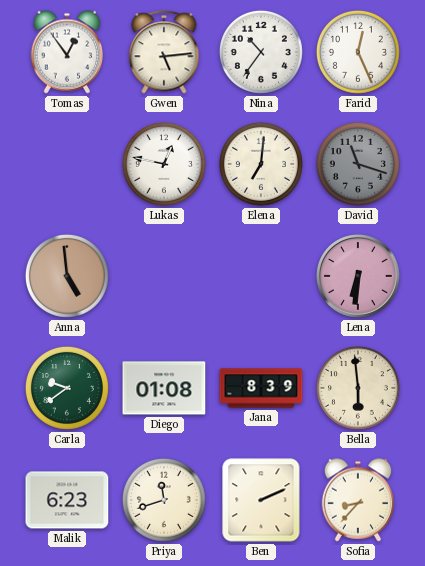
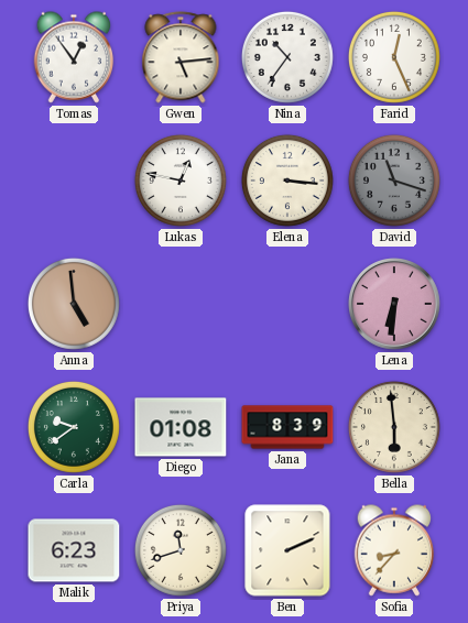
Elena: 7:01 -> 3:16 (287, 181)
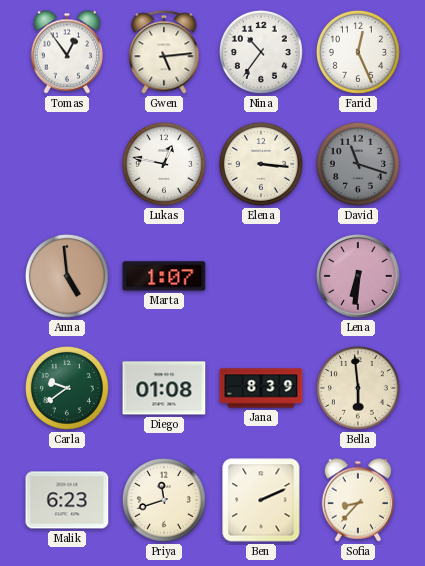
Marta: none -> 1:07 (164, 276)
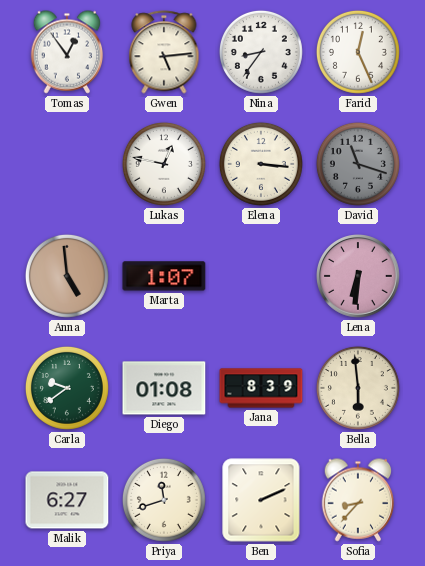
Nina: 10:36 -> 8:36 (261, 52)
Malik: 6:23 -> 6:27 (67, 500)
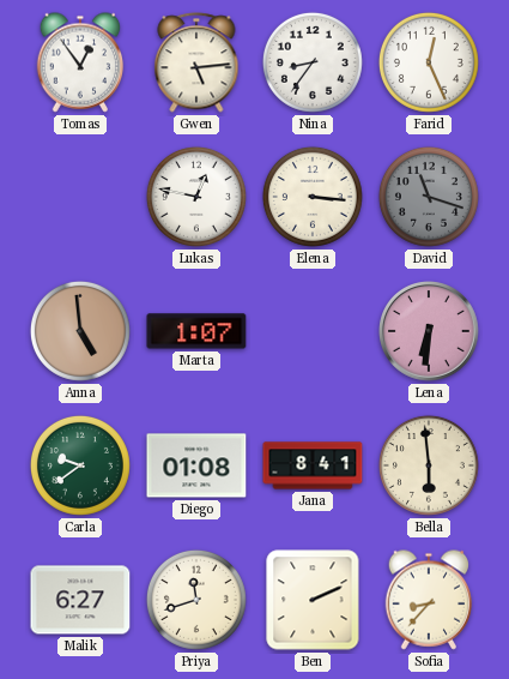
Jana: 8:39 -> 8:41 (313, 465)
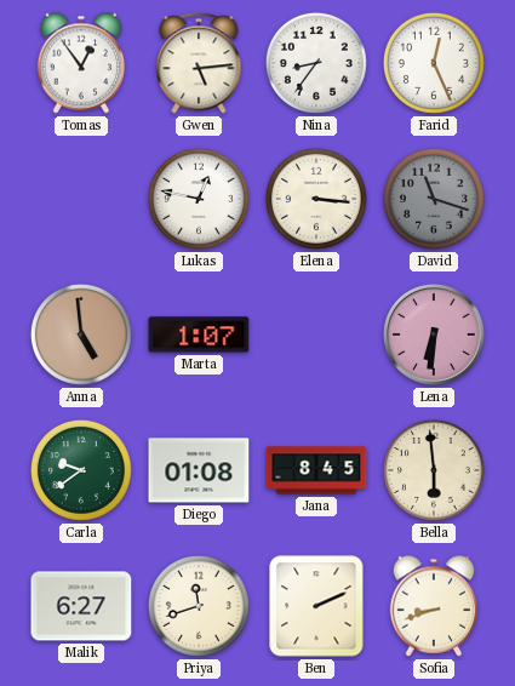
Jana: 8:41 -> 8:45 (316, 470)
Sofia: 8:37 -> 8:42 (434, 606)
